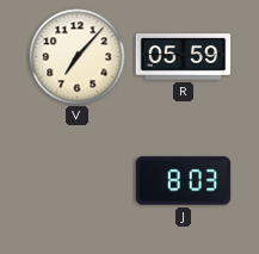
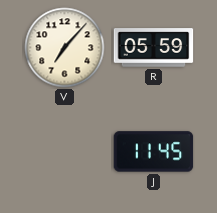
J: 8:03 -> 11:45 (154, 152)
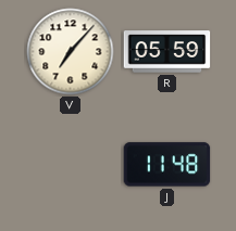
J: 11:45 -> 11:48 (167, 165)
